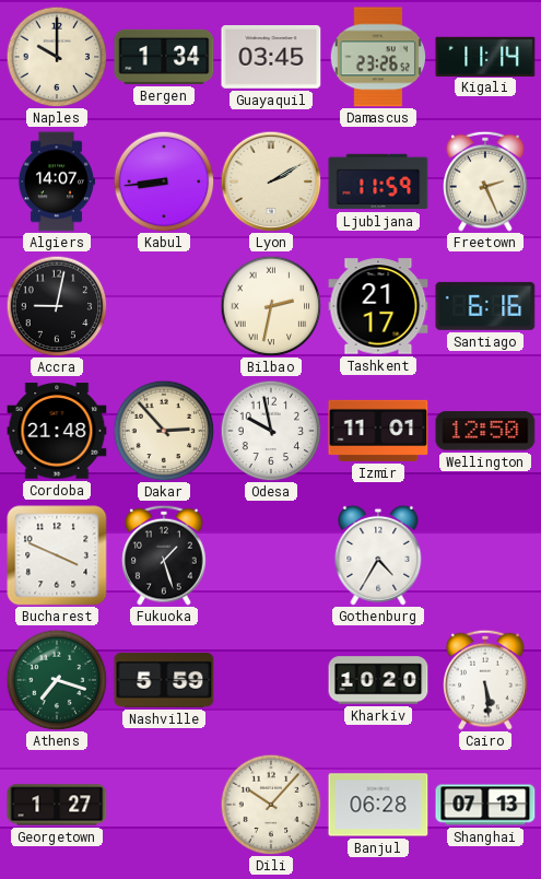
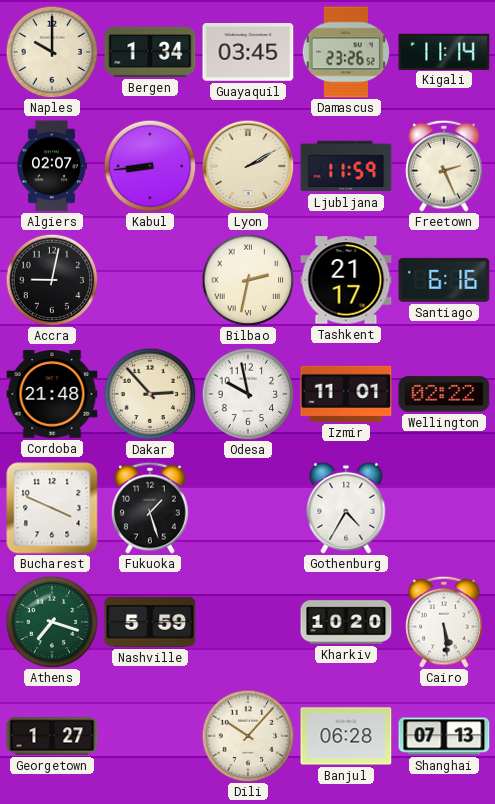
Algiers: 14:07 -> 02:07 (51, 166)
Wellington: 12:50 -> 02:22 (444, 394)
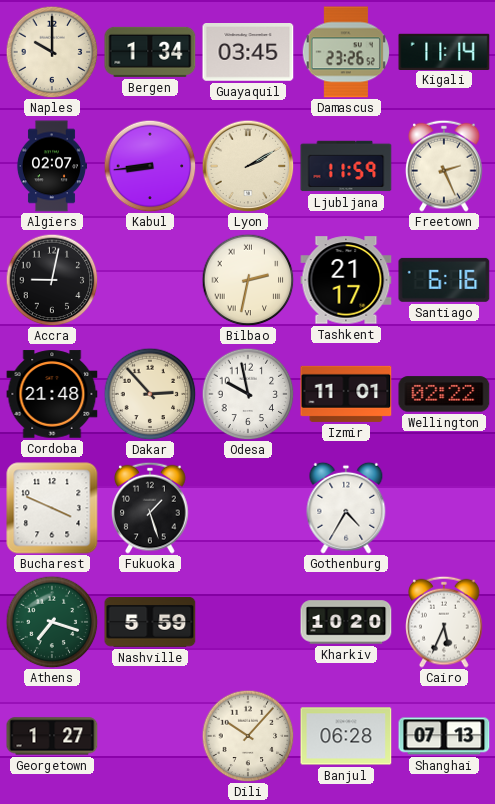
Cairo: 5:29 -> 5:34 (444, 622)
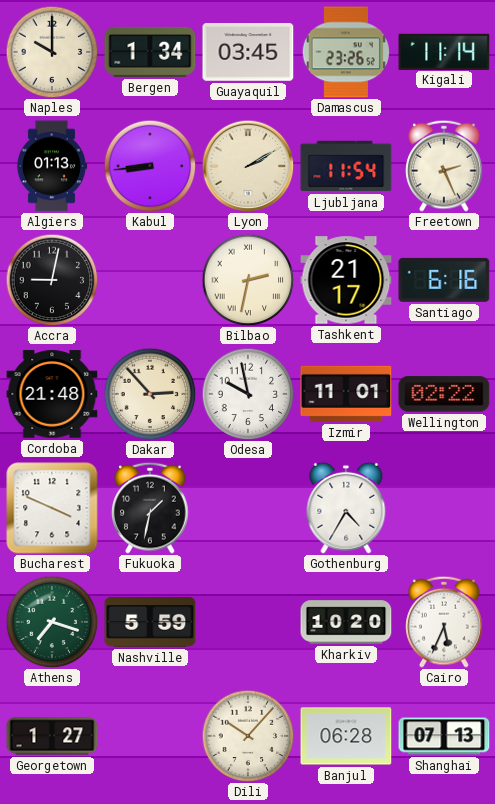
Algiers: 02:07 -> 01:13 (51, 166)
Ljubljana: 11:59 -> 11:54 (346, 166)
Fukuoka: 1:27 -> 1:32 (150, 508)
